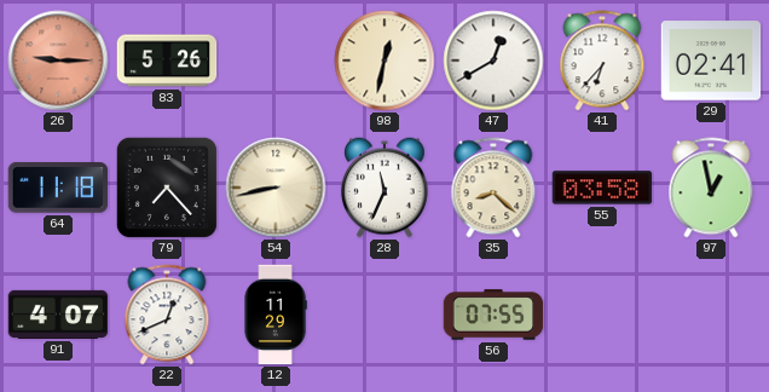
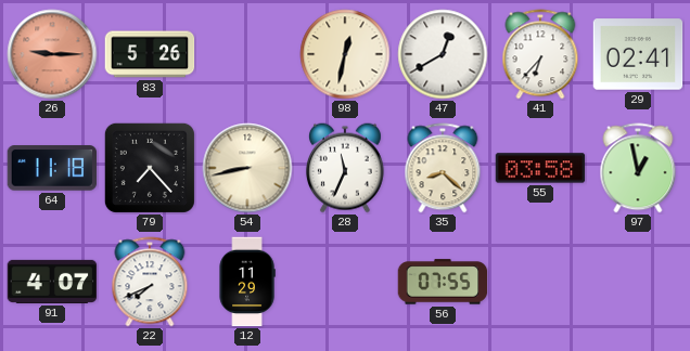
22: 12:41 -> 7:41 (150, 282)
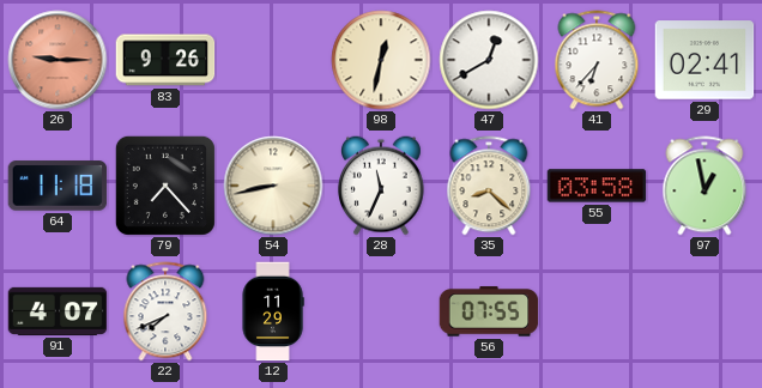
83: 5:26 -> 9:26 (165, 60)
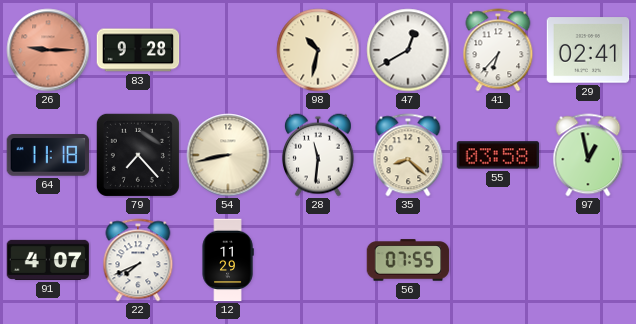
83: 9:26 -> 9:28 (138, 50)
98: 12:32 -> 10:32 (318, 50)
28: 11:34 -> 11:31 (318, 155)
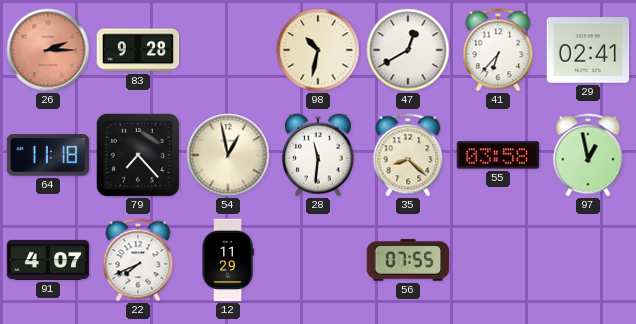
26: 9:15 -> 2:15 (48, 50)
54: 8:43 -> 12:58 (228, 155)
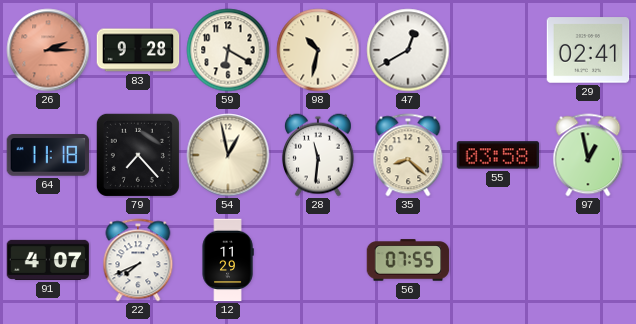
59: none -> 6:20 (228, 50)
41: 6:37 -> none (498, 50)
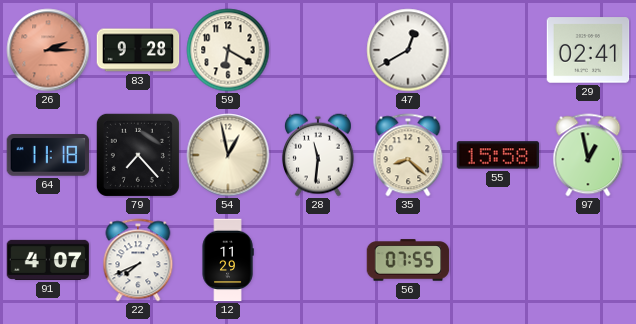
98: 10:32 -> none (318, 50)
55: 03:58 -> 15:58 (498, 155)
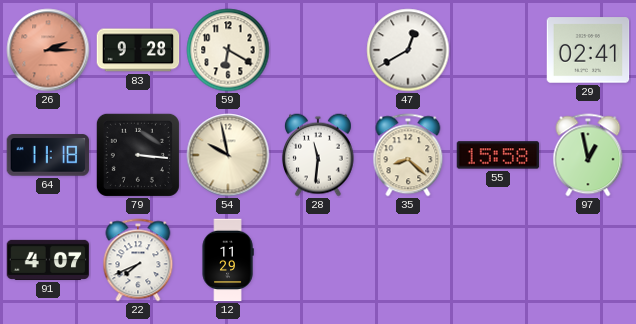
79: 7:23 -> 3:16 (138, 155)
54: 12:58 -> 9:58 (228, 155)
56: 07:55 -> none (408, 260)
